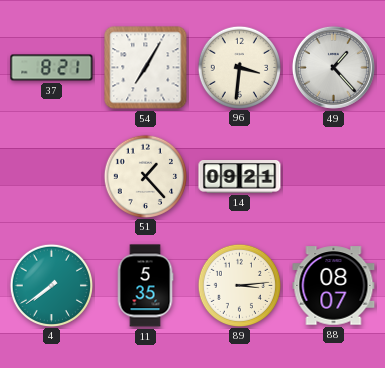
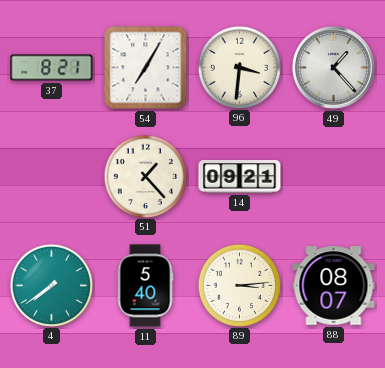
11: 5:35 -> 5:40 (145, 286)
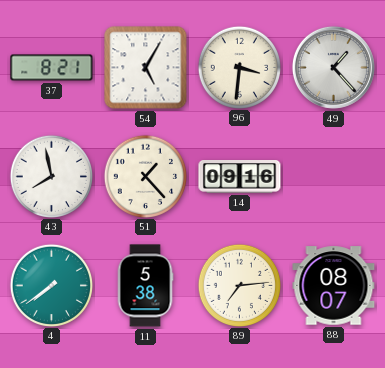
54: 7:05 -> 5:05 (146, 68)
43: none -> 7:58 (51, 176)
14: 09:21 -> 09:16 (240, 177)
11: 5:40 -> 5:38 (145, 286)
89: 3:14 -> 7:14 (239, 285)
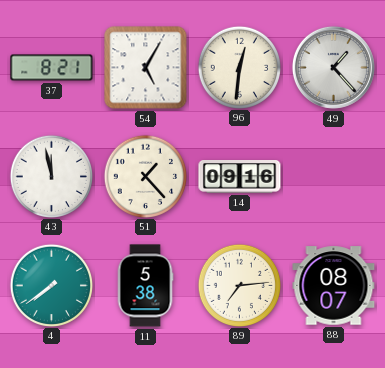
96: 3:31 -> 12:31 (239, 67)
43: 7:58 -> 11:58 (51, 176)
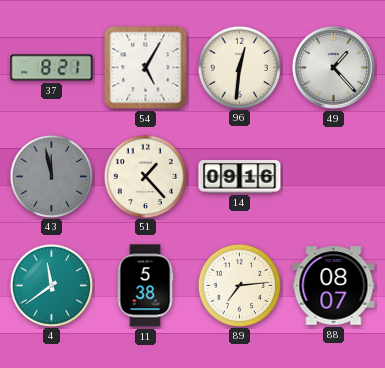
43 dial: white -> grey (51, 176)
4: 7:39 -> 11:39 (51, 285)
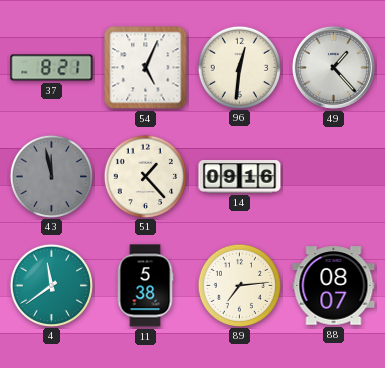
54: 5:05 -> 5:04 (146, 68)
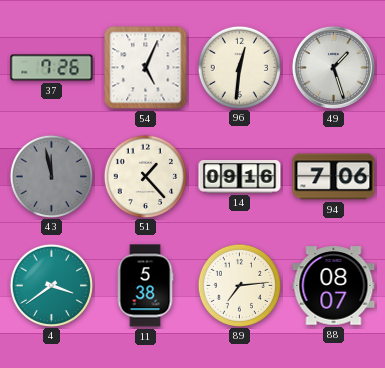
37: 8:21 -> 7:26 (52, 68)
49: 1:23 -> 1:27 (333, 67)
94: none -> 7:06 (334, 177)
4: 11:39 -> 3:39 (51, 285)
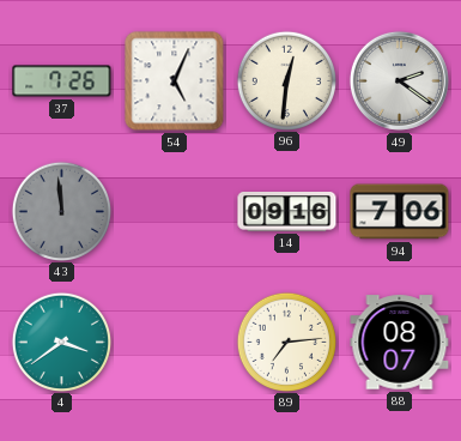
49: 1:27 -> 2:21 (399, 80)
43: 11:58 -> 11:59 (61, 211)
51: 1:23 -> none (145, 176)
11: 5:38 -> none (145, 286)
